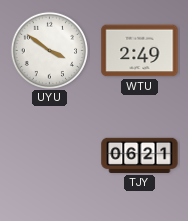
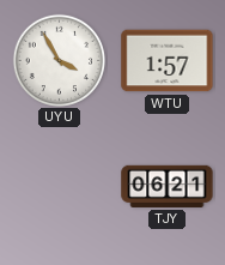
UYU: 3:51 -> 3:55 (59, 60)
WTU: 2:49 -> 1:57 (168, 61)
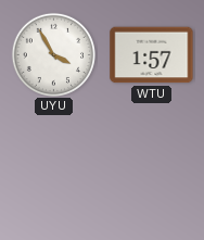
TJY: 06:21 -> none (168, 186)
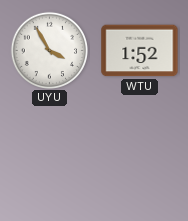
WTU: 1:57 -> 1:52 (140, 51)
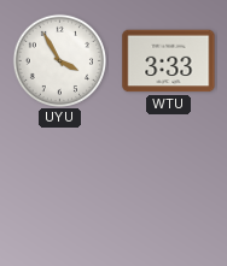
WTU: 1:52 -> 3:33 (169, 61)
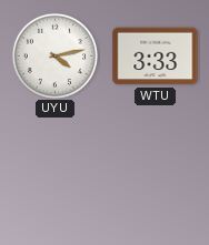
UYU: 3:55 -> 4:13 (54, 55)
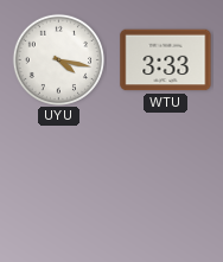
UYU: 4:13 -> 4:17 (58, 59)
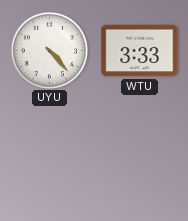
UYU: 4:17 -> 4:23 (49, 50)
